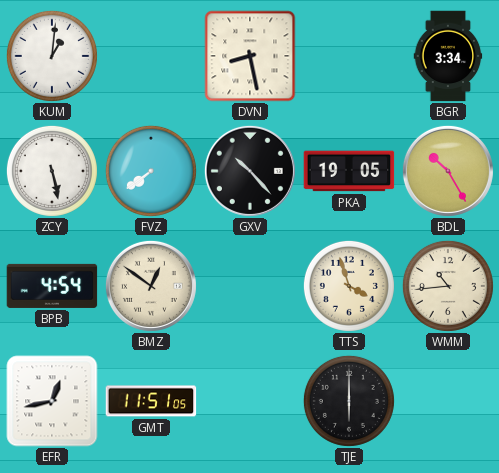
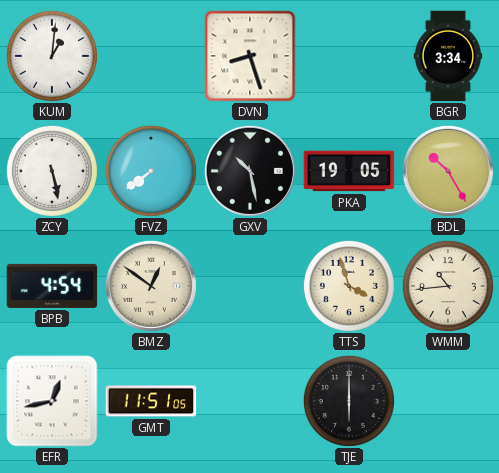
DVN: 8:28 -> 8:27 (250, 56)
GXV: 10:23 -> 10:28 (250, 171)
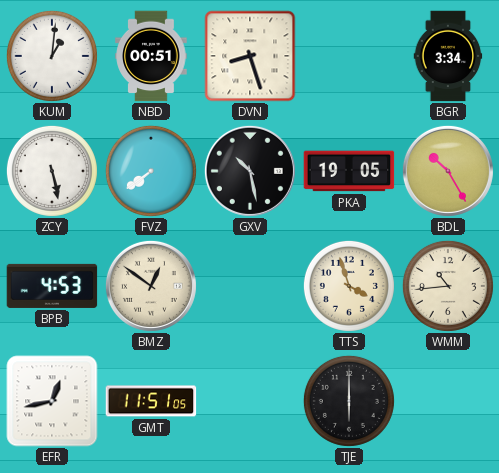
NBD: none -> 00:51 (151, 56)
BPB: 4:54 -> 4:53 (52, 286)
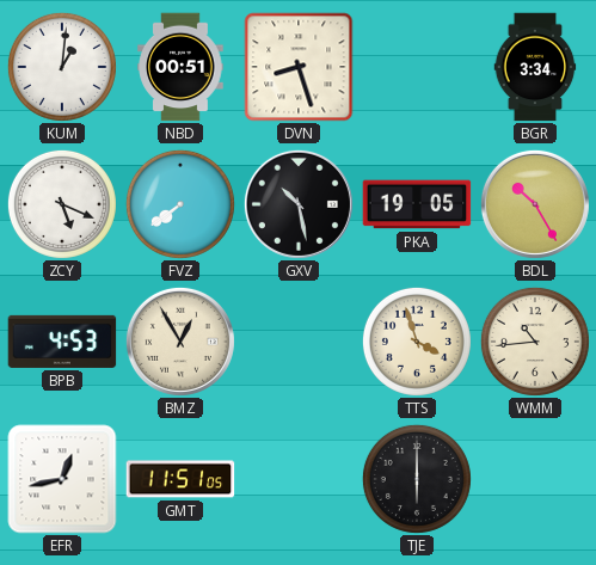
ZCY: 5:28 -> 5:19 (62, 204)
BMZ: 12:51 -> 12:55 (180, 342)
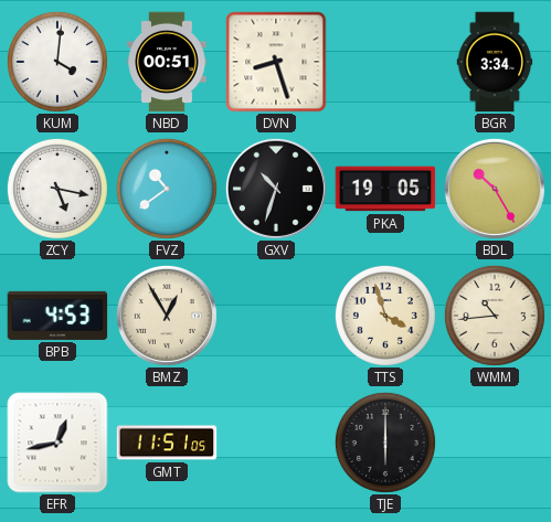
KUM: 1:01 -> 4:01 (57, 62)
ZCY: 5:19 -> 5:17 (57, 189)
FVZ: 7:39 -> 10:39 (167, 189)
GXV: 10:28 -> 10:33 (276, 189)
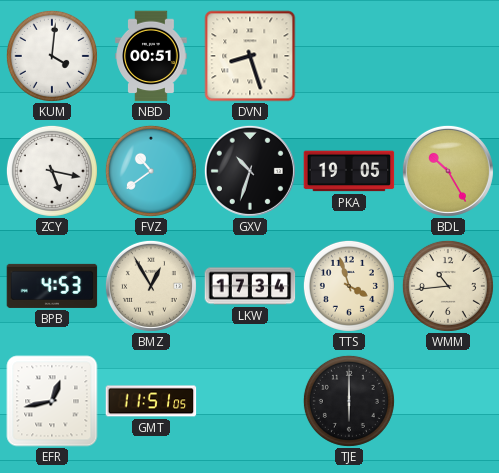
BGR: 3:34 -> none (495, 62)
LKW: none -> 17:34 (250, 286)
